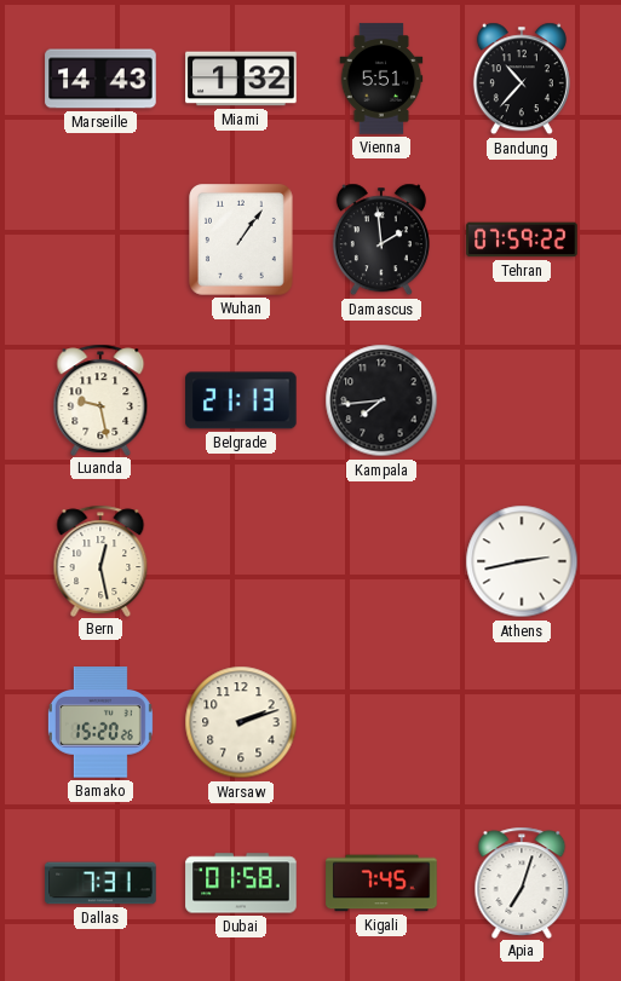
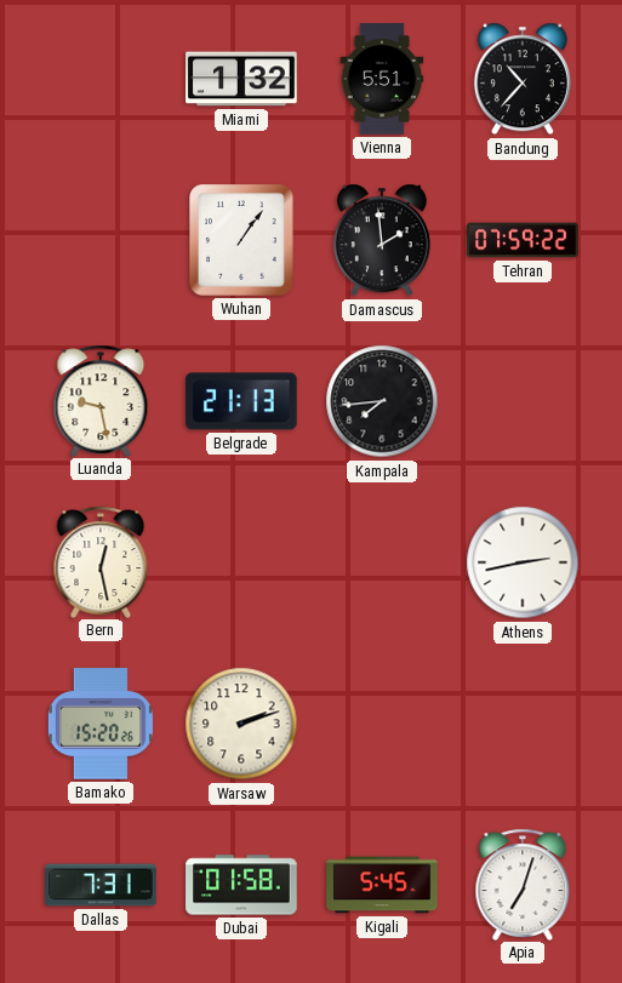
Marseille: 14:43 -> none (100, 79)
Kigali: 7:45 -> 5:45 (382, 885)
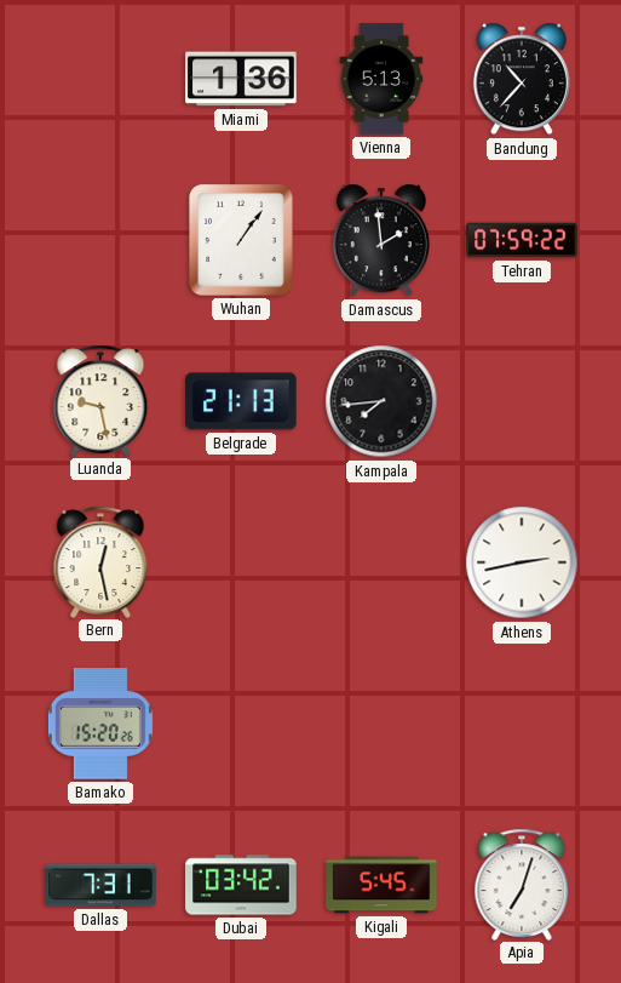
Miami: 1:32 -> 1:36 (241, 79)
Vienna: 5:51 -> 5:13 (381, 79)
Warsaw: 2:12 -> none (241, 724)
Dubai: 01:58 -> 03:42 (241, 885)
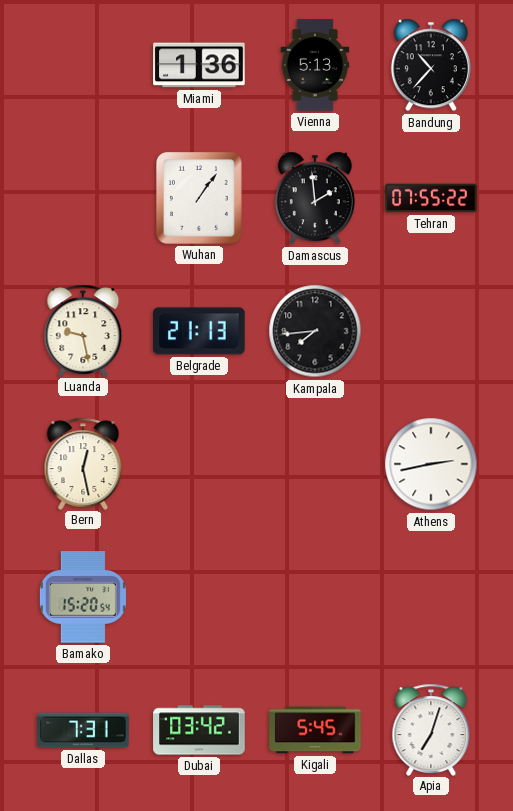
Tehran: 07:59 -> 07:55 (431, 198)
Bamako: 15:20:26 -> 15:20:54 (83, 597)
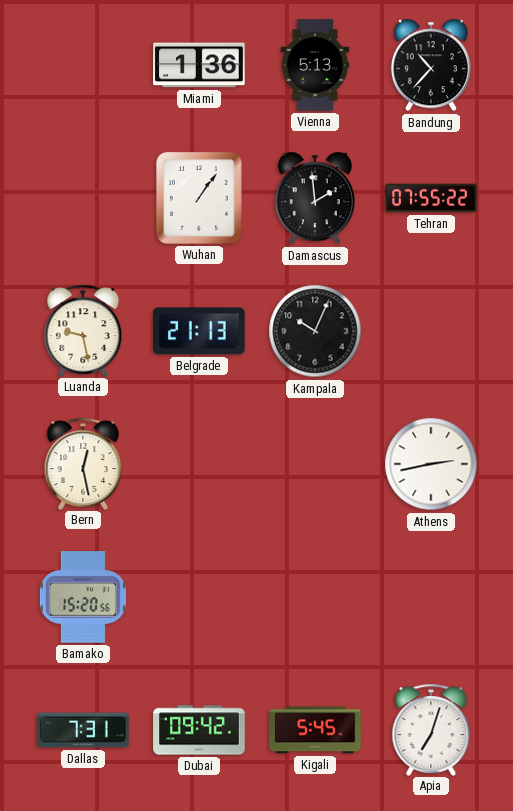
Kampala: 7:44 -> 10:04 (315, 331)
Bamako: 15:20:54 -> 15:20:56 (83, 597)
Dubai: 03:42 -> 09:42 (199, 730)
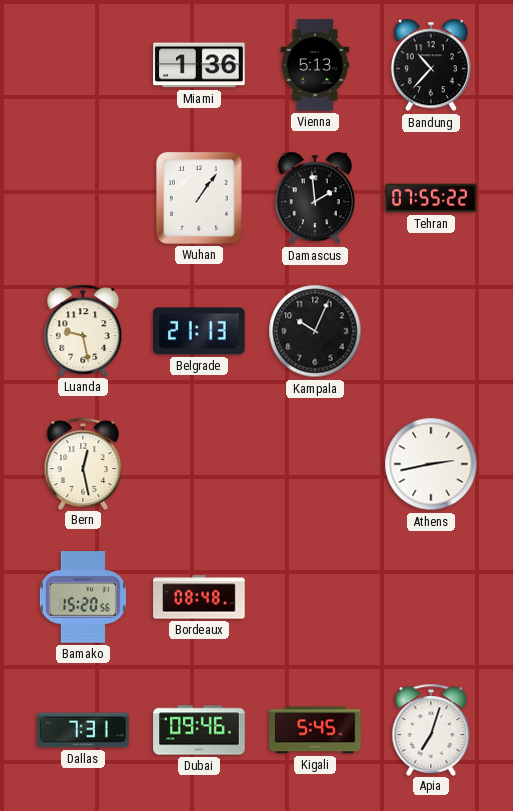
Bordeaux: none -> 08:48 (199, 597)
Dubai: 09:42 -> 09:46 (199, 730)
